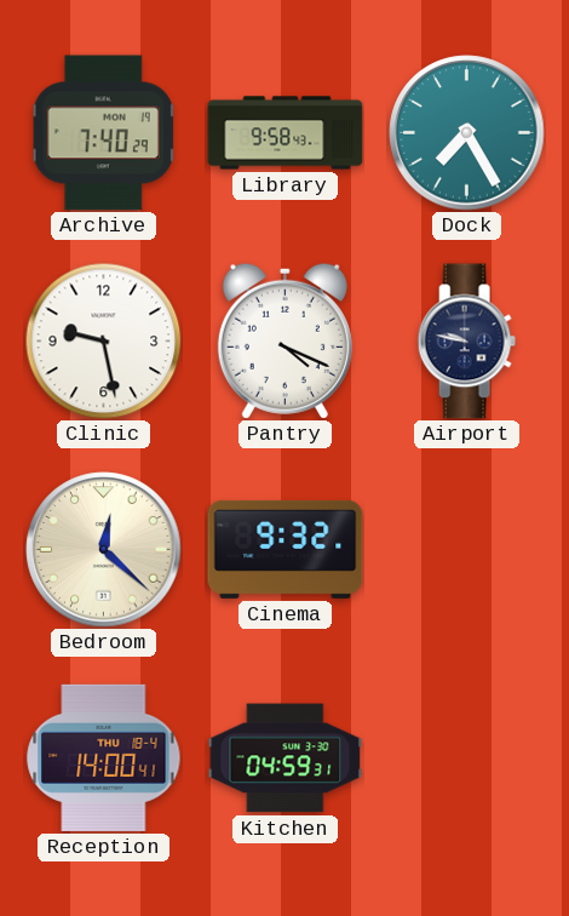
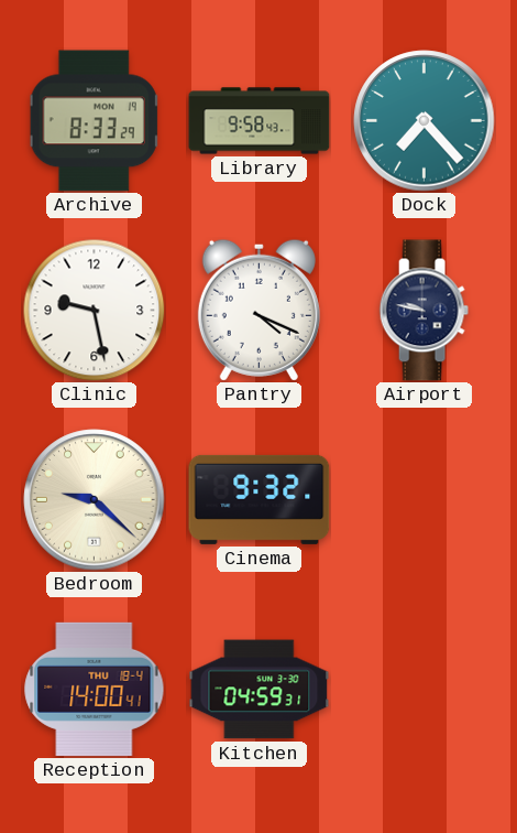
Archive: 7:40 -> 8:33 (94, 121)
Dock: 7:25 -> 7:23 (425, 121)
Bedroom: 12:22 -> 9:22 (95, 500)
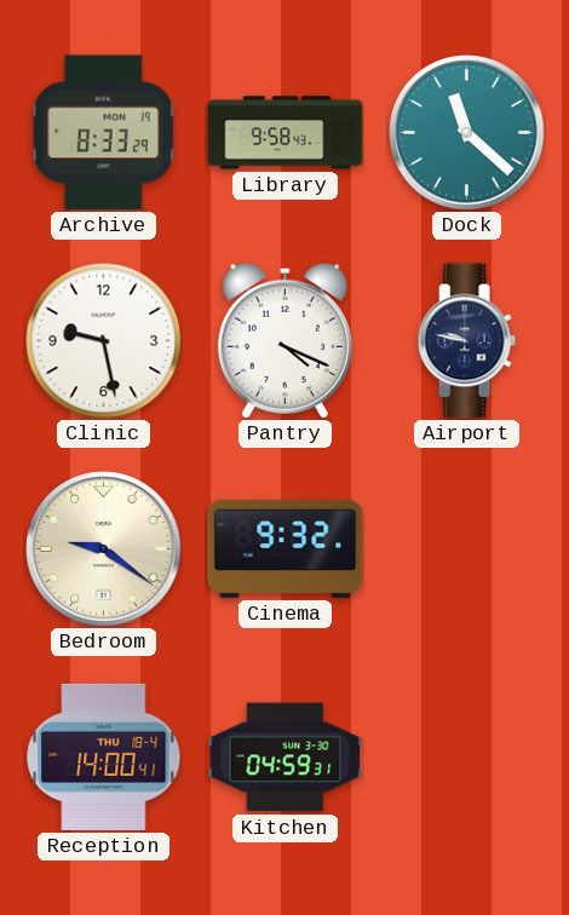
Dock: 7:23 -> 11:22 (467, 133)
Bedroom: 9:22 -> 9:21 (104, 549)
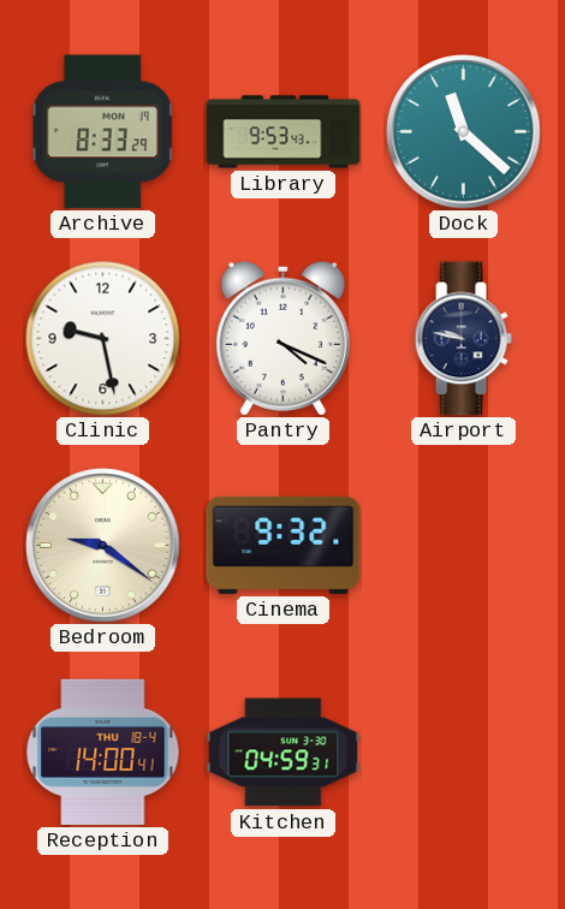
Library: 9:58 -> 9:53 (284, 132)
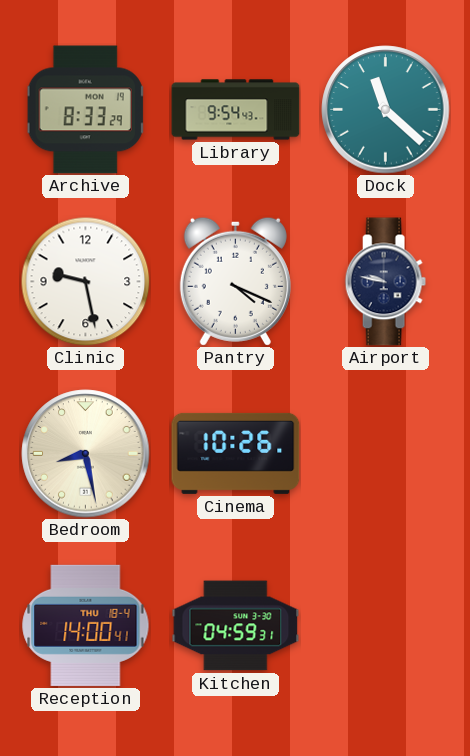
Library: 9:53 -> 9:54 (236, 110)
Bedroom: 9:21 -> 8:28 (86, 454)
Cinema: 9:32 -> 10:26 (236, 453)
